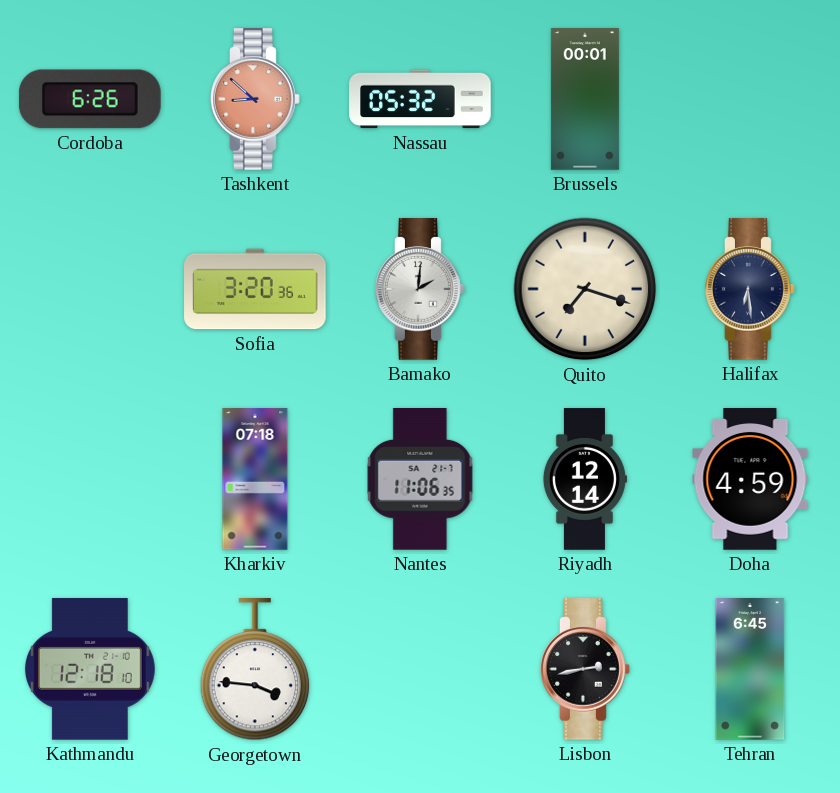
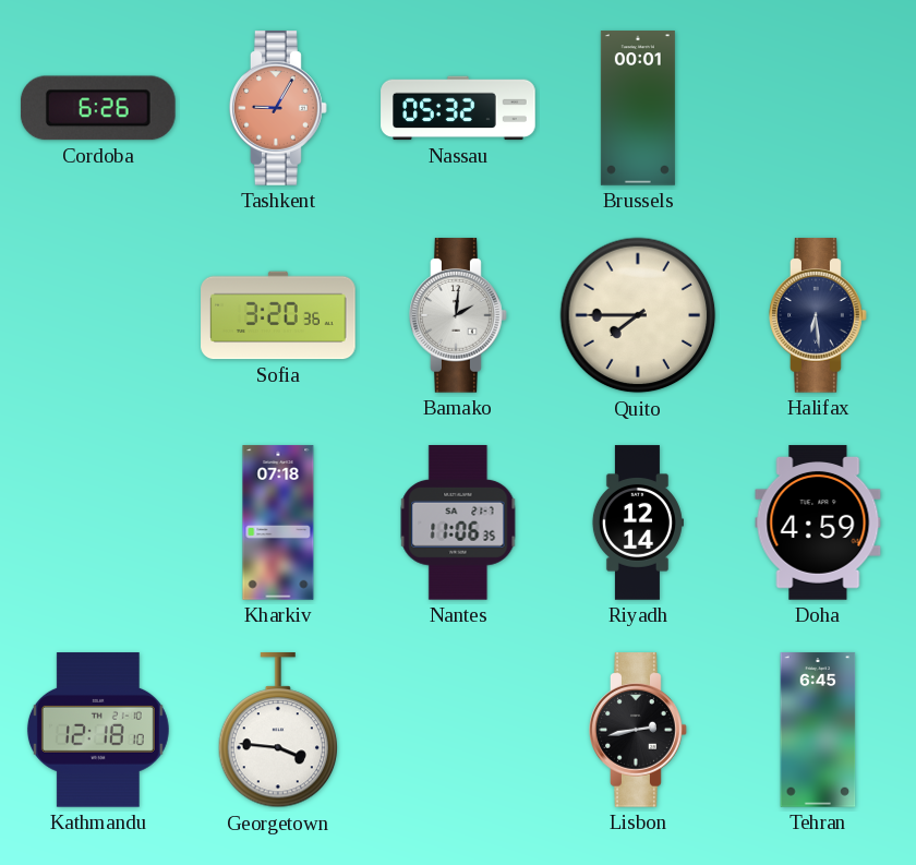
Tashkent: 8:52 -> 9:05 (278, 108)
Quito: 7:18 -> 7:45 (638, 315)
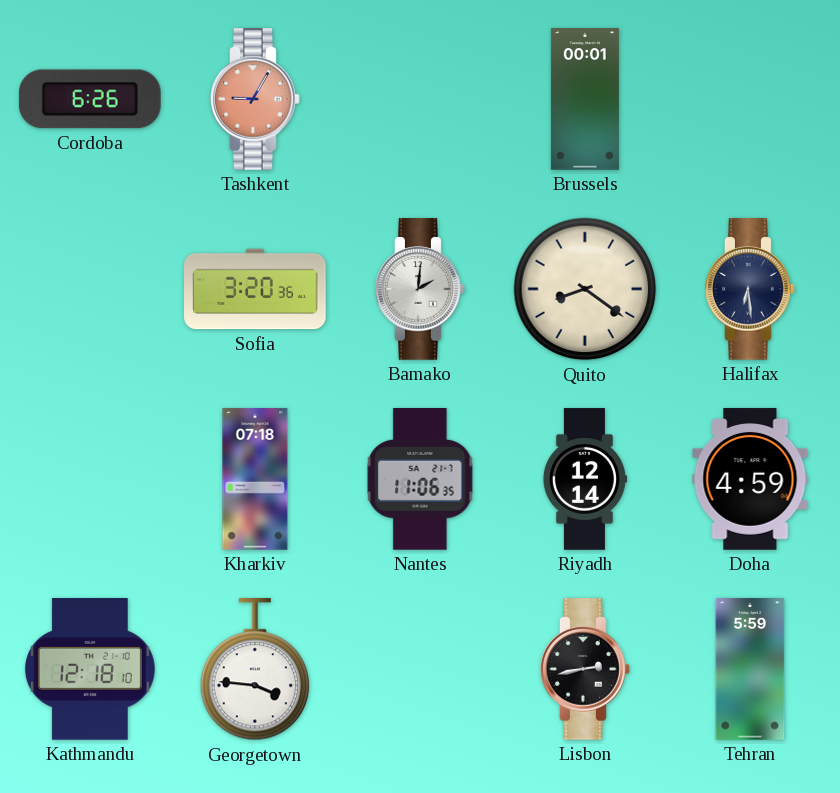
Nassau: 05:32 -> none (458, 108)
Quito: 7:45 -> 8:21 (585, 289)
Tehran: 6:45 -> 5:59 (750, 669)
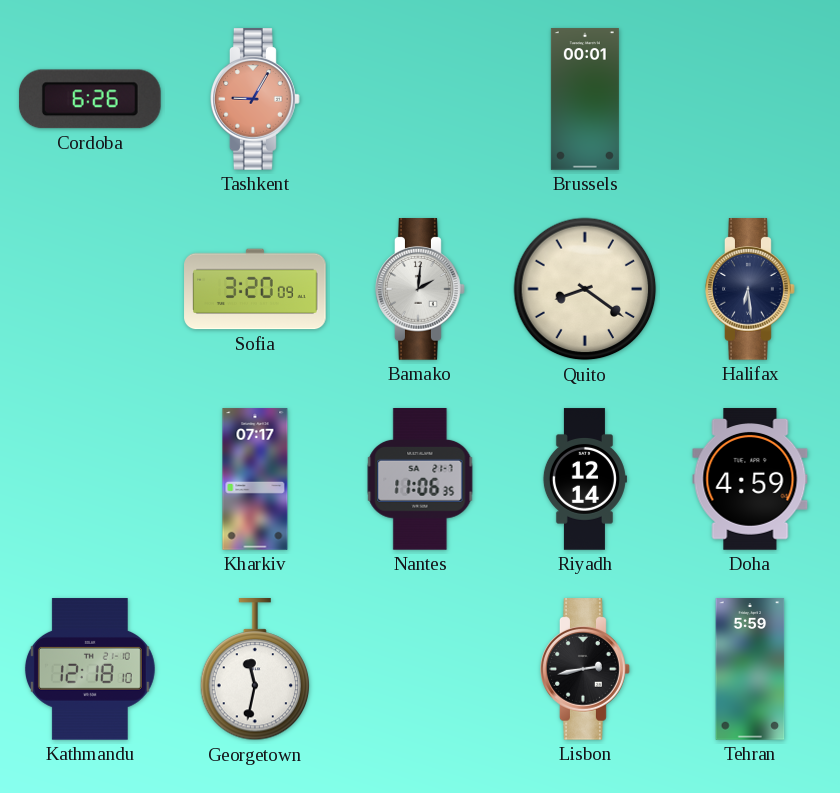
Sofia: 3:20:36 -> 3:20:09 (255, 289)
Kharkiv: 07:18 -> 07:17 (255, 479)
Georgetown: 3:46 -> 11:32 (255, 670)
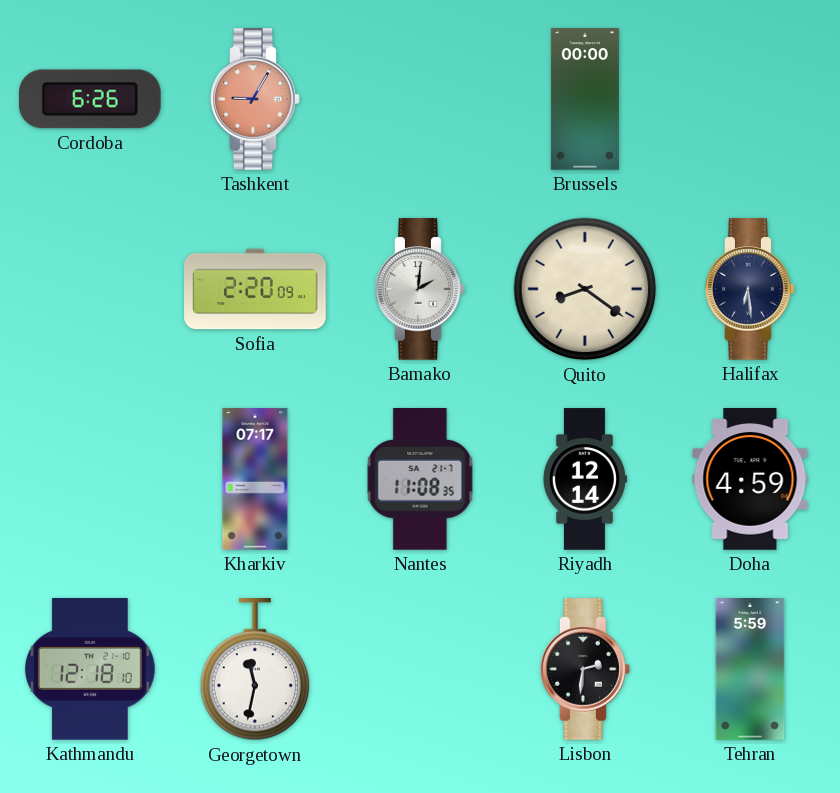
Brussels: 00:01 -> 00:00 (585, 99)
Sofia: 3:20 -> 2:20 (255, 289)
Nantes: 11:06 -> 11:08 (420, 480)
Lisbon: 2:43 -> 2:31 (585, 669)
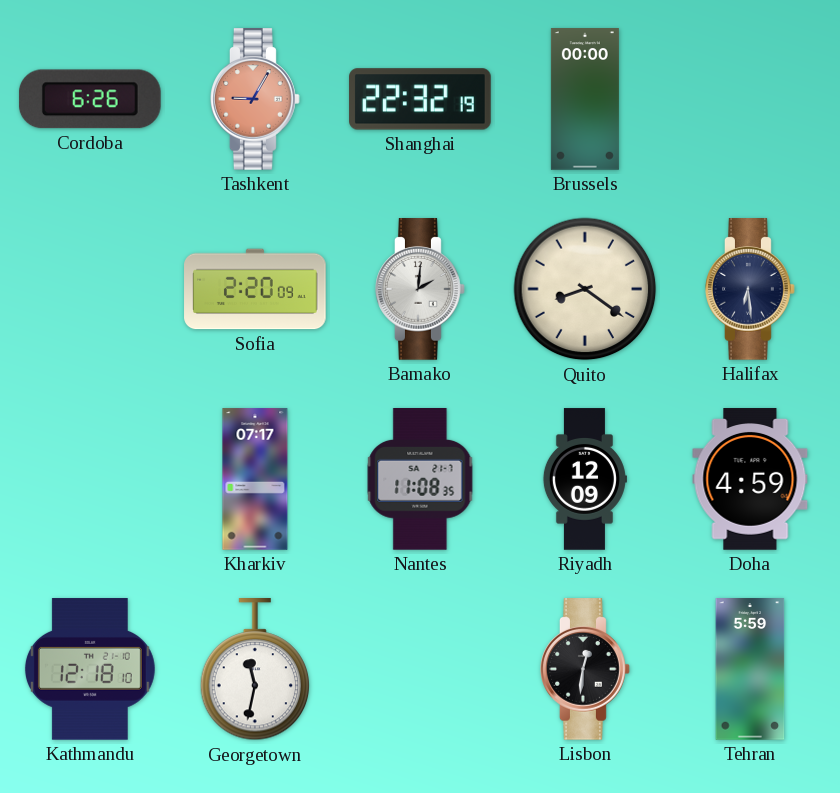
Shanghai: none -> 22:32 (420, 99)
Riyadh: 12:14 -> 12:09 (584, 479)
Lisbon: 2:31 -> 12:31 (585, 669)
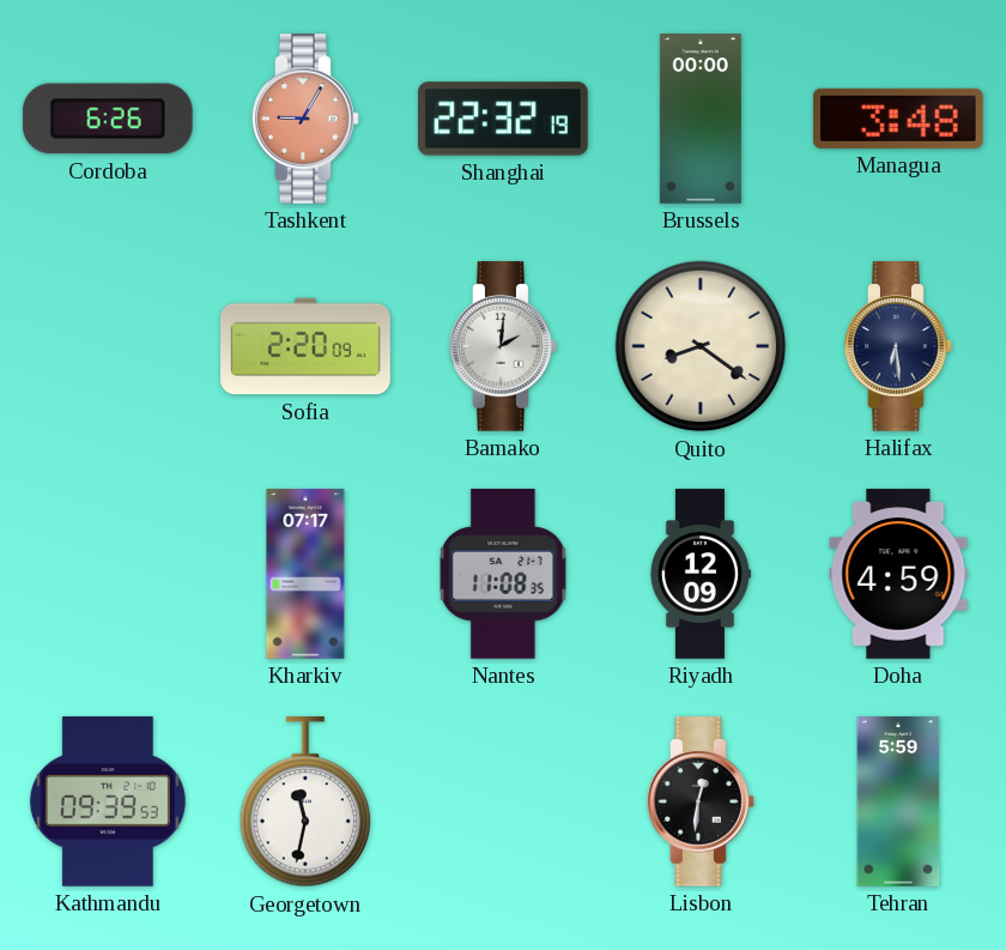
Managua: none -> 3:48 (898, 119)
Kathmandu: 12:18 -> 09:39 (108, 801)
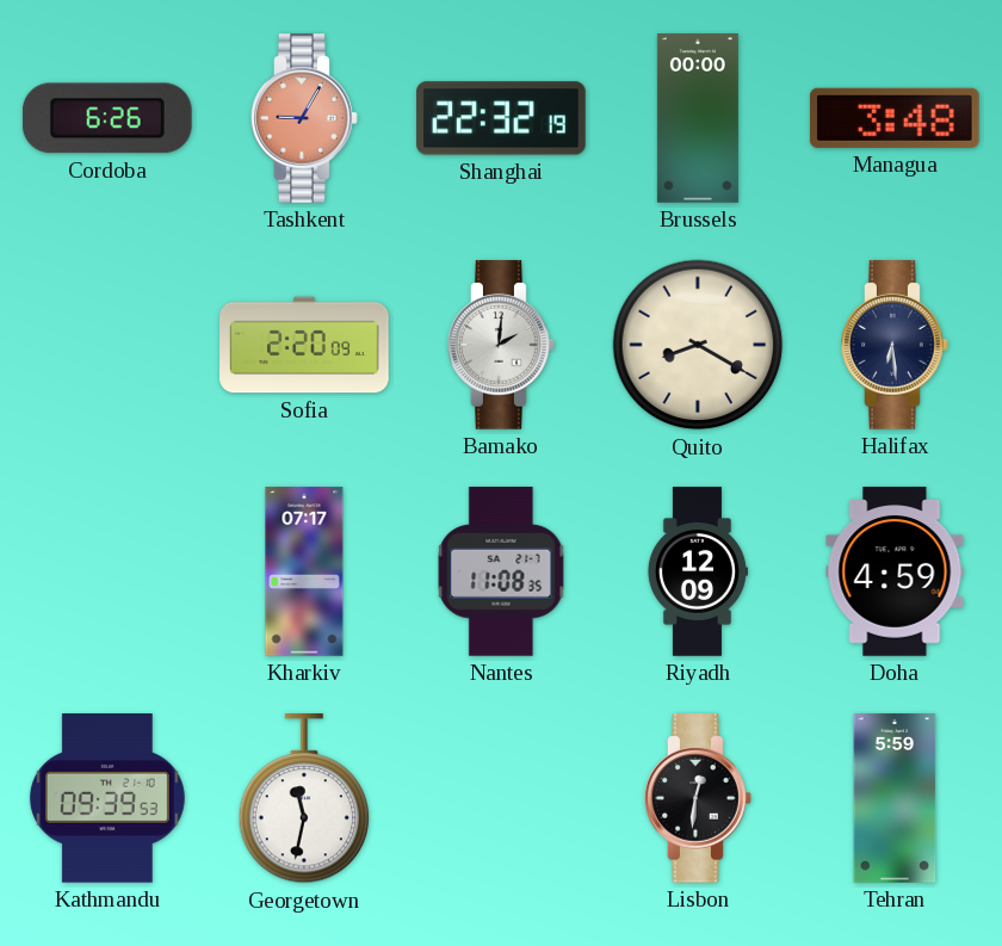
Quito: 8:21 -> 8:20 (698, 345)
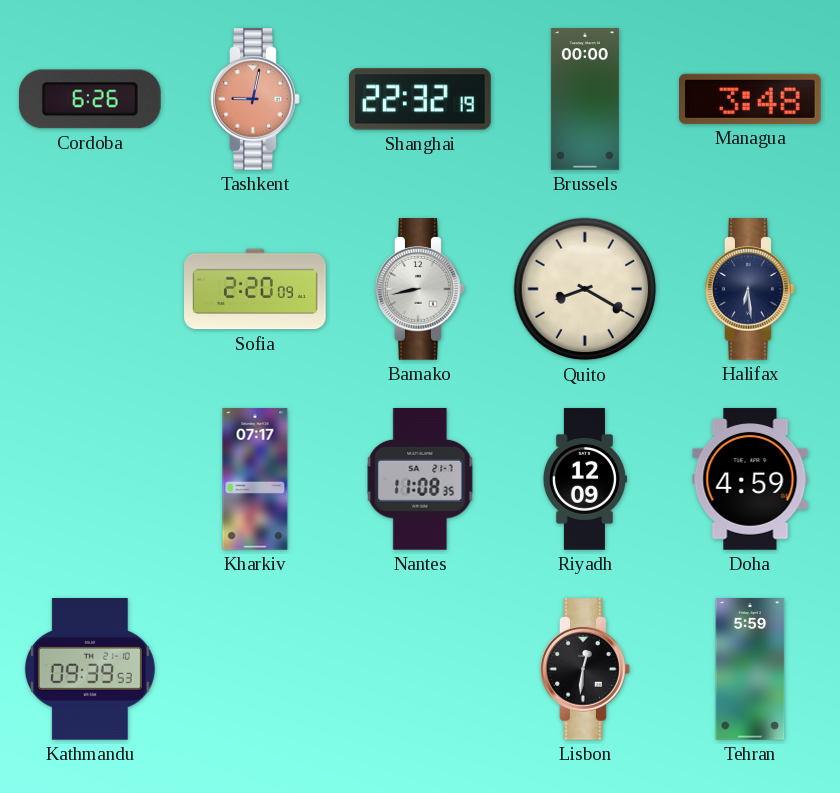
Tashkent: 9:05 -> 9:02 (255, 99)
Bamako: 2:01 -> 8:43 (420, 289)
Georgetown: 11:32 -> none (304, 799)
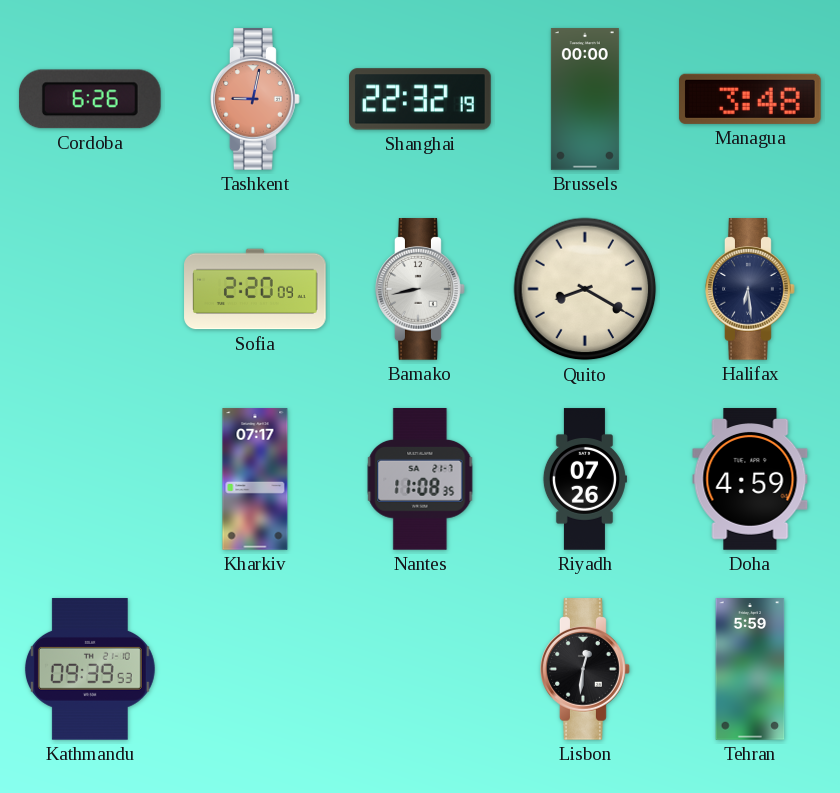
Riyadh: 12:09 -> 07:26 (584, 479)
